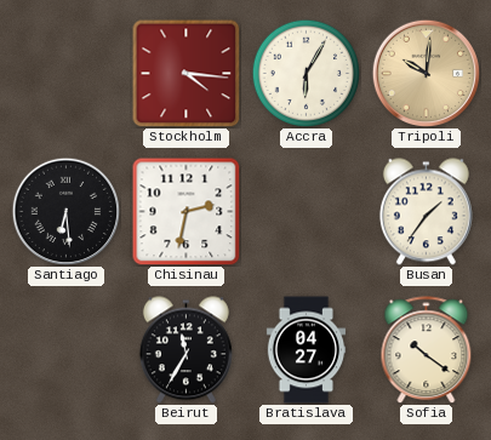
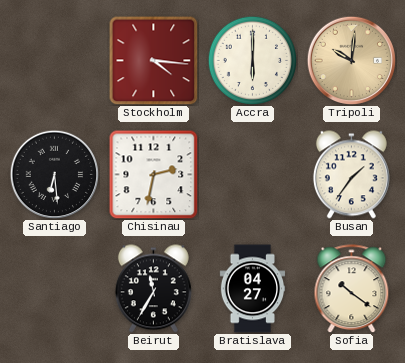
Accra: 6:05 -> 6:00 (252, 60)
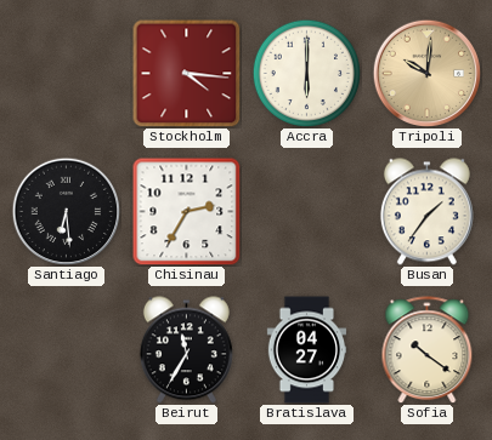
Chisinau: 2:32 -> 2:35 (186, 211)
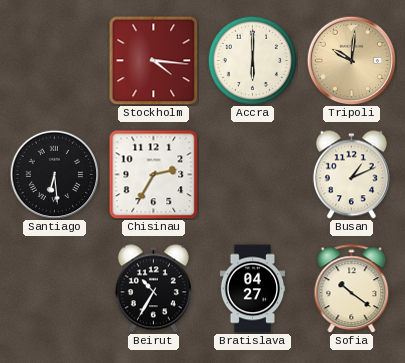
Busan: 1:36 -> 1:11 (351, 175)
Beirut: 11:35 -> 10:35 (153, 289)
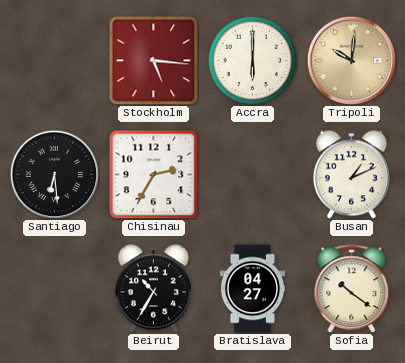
Stockholm: 4:16 -> 5:16 (153, 60)
